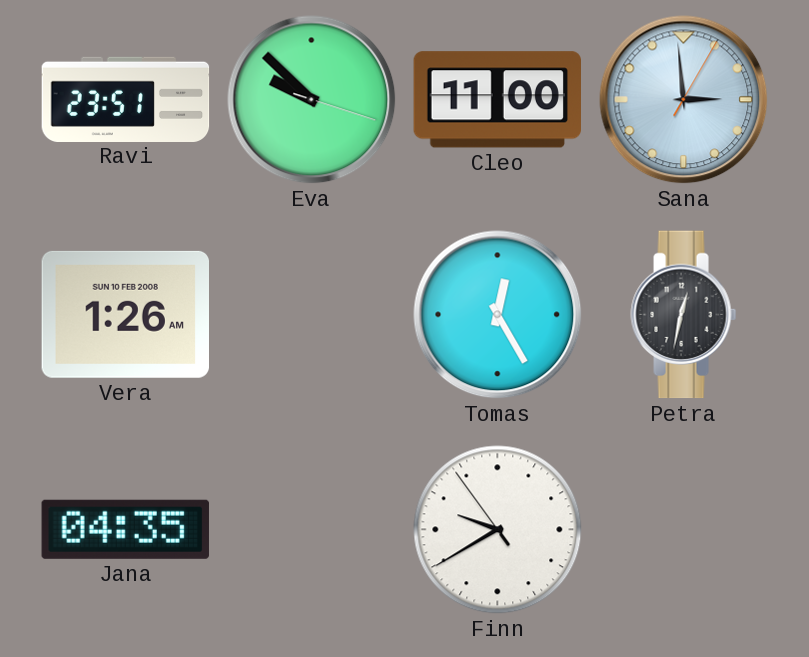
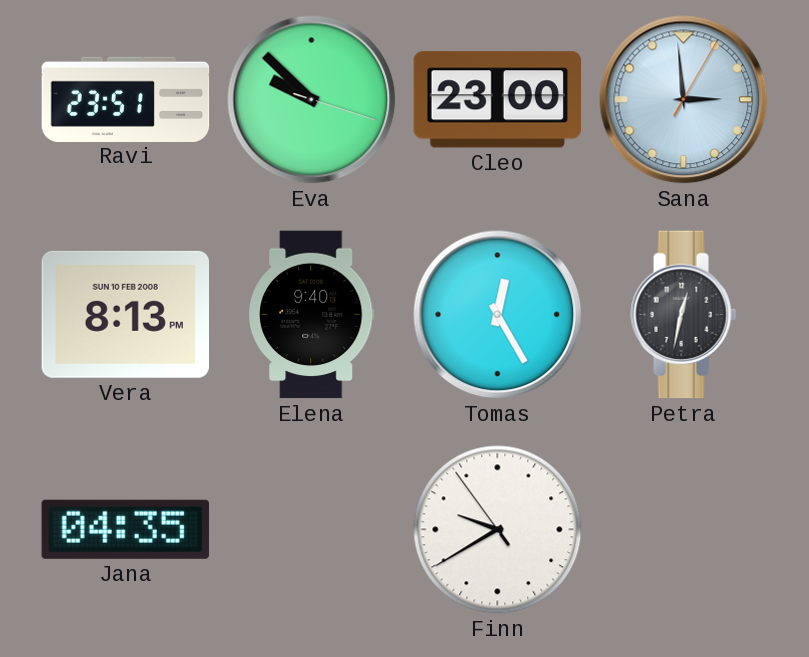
Cleo: 11:00 -> 23:00 (497, 100)
Vera: 1:26 -> 8:13 (125, 314)
Elena: none -> 9:40 (312, 315)
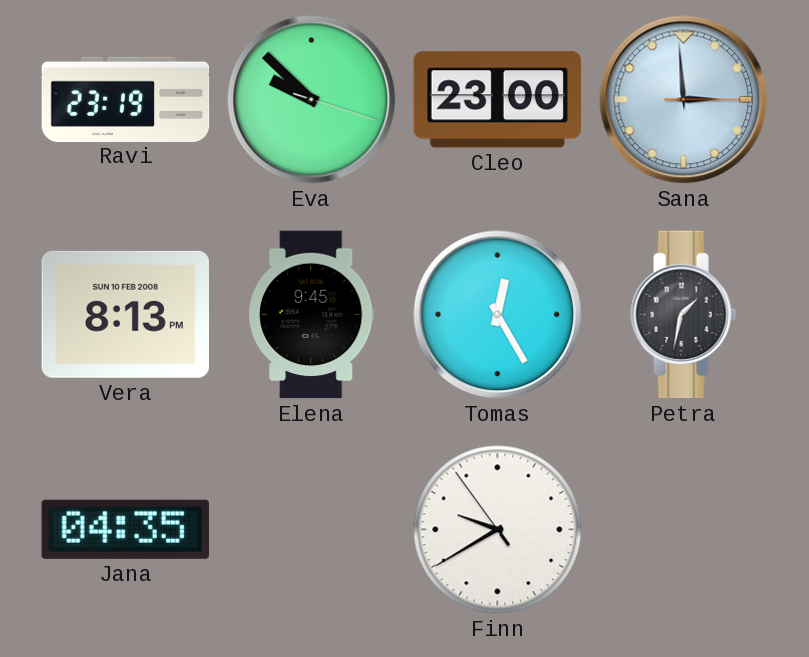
Ravi: 23:51 -> 23:19 (126, 99)
Sana: 2:59:05 -> 2:59:15 (684, 100)
Elena: 9:40 -> 9:45 (312, 315)
Petra: 12:32 -> 1:32 (684, 315)
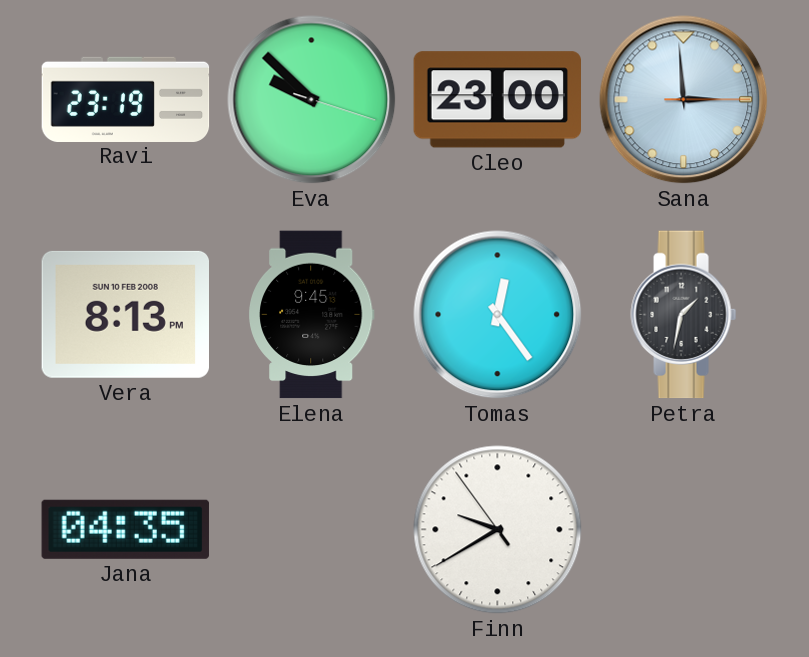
Tomas: 12:25 -> 12:24 (498, 315)
